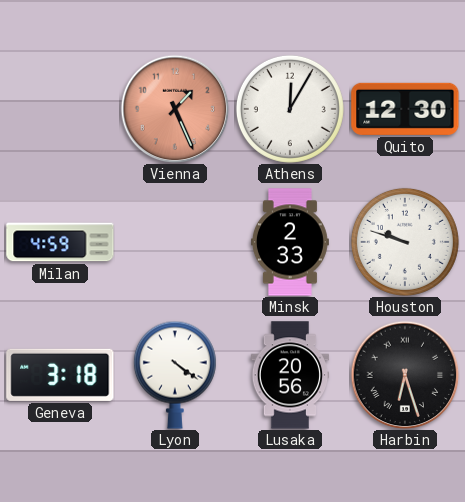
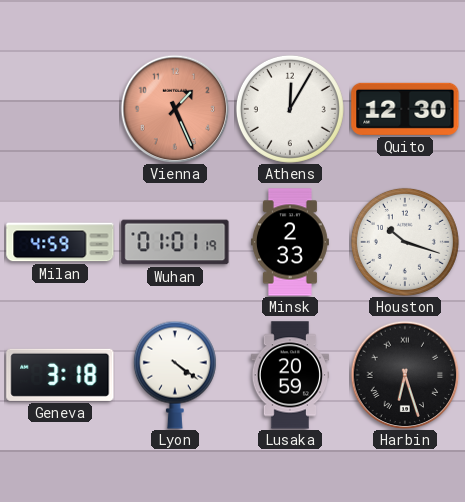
Wuhan: none -> 01:01 (175, 242)
Houston: 9:48 -> 10:18 (405, 242)
Lusaka: 20:56 -> 20:59 (290, 375)
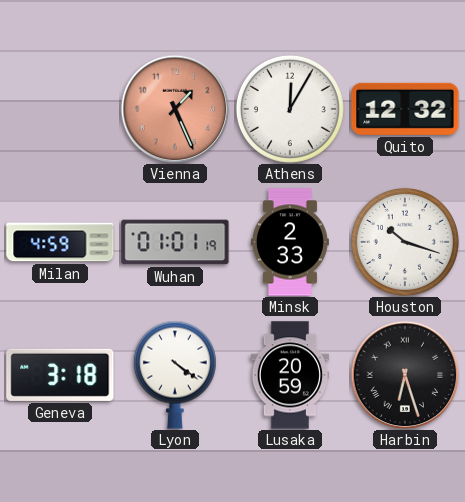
Quito: 12:30 -> 12:32 (405, 109)
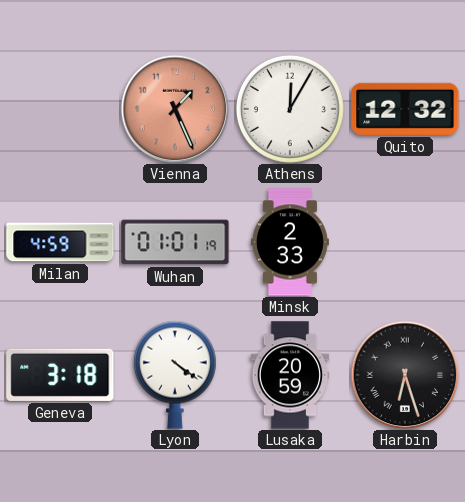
Houston: 10:18 -> none (405, 242)
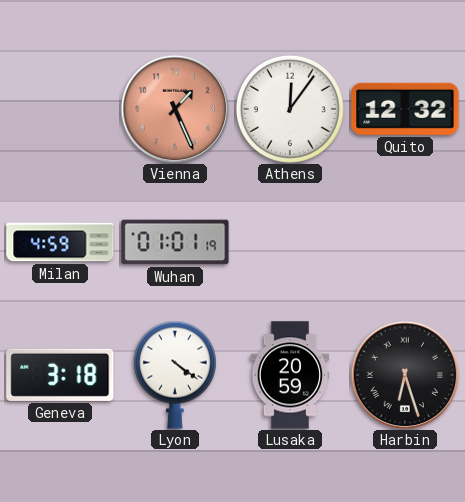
Athens: 12:05 -> 12:06 (290, 109)
Minsk: 2:33 -> none (290, 242)
